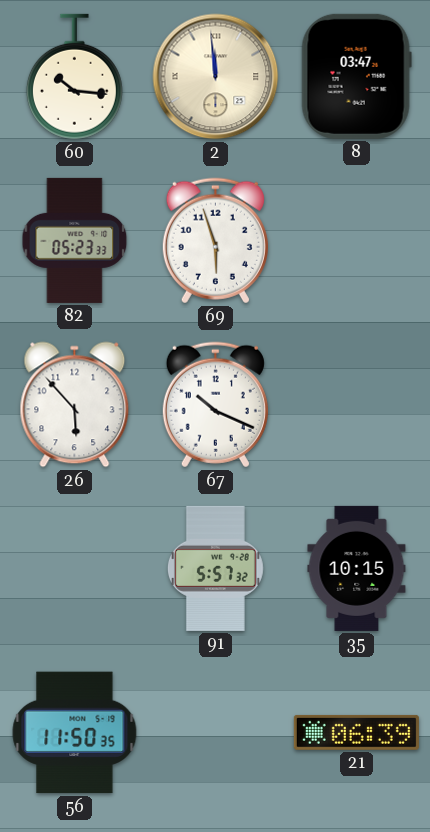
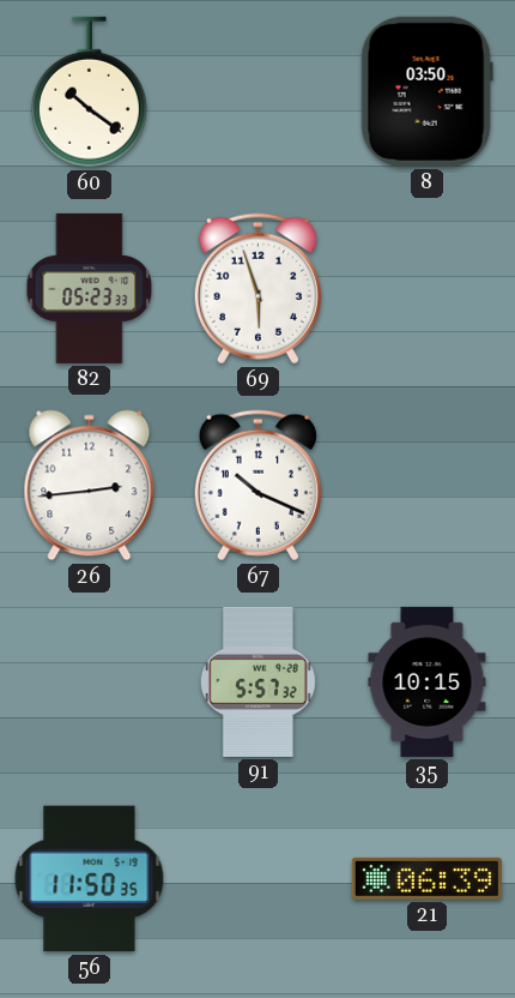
60: 10:16 -> 10:21 (89, 92)
2: 11:59 -> none (216, 77)
8: 03:47 -> 03:50 (426, 91)
26: 5:53 -> 2:44 (90, 486)
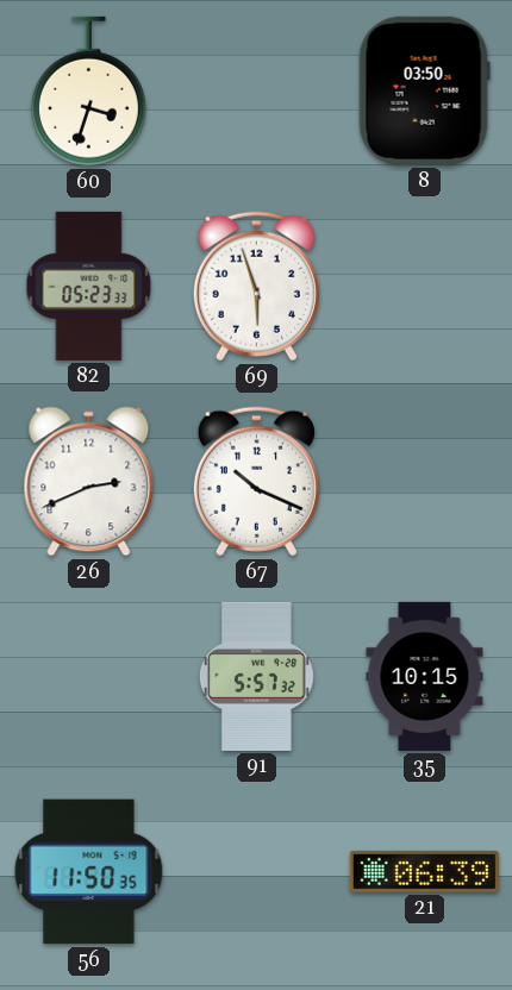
60: 10:21 -> 3:33 (88, 92)
26: 2:44 -> 2:41 (89, 482)
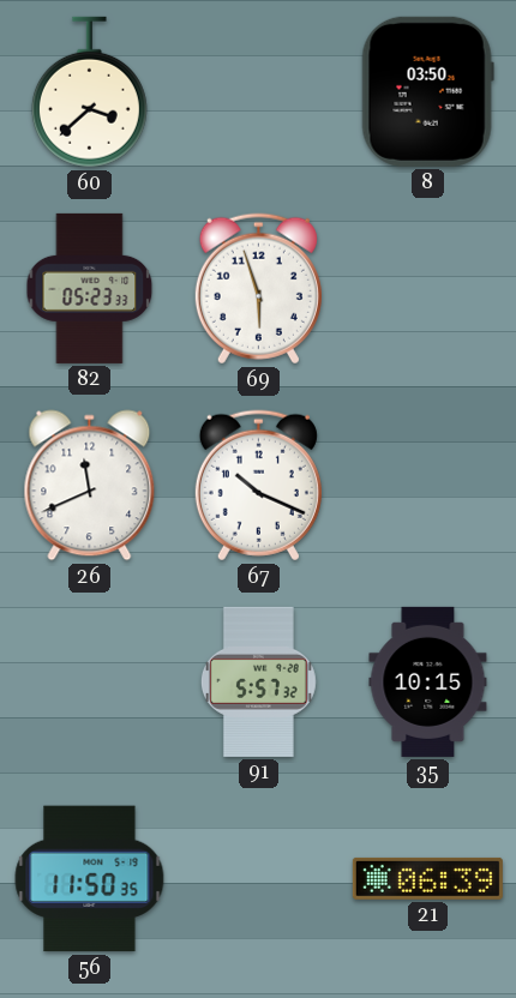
60: 3:33 -> 3:38 (89, 92)
26: 2:41 -> 11:41 (90, 486)
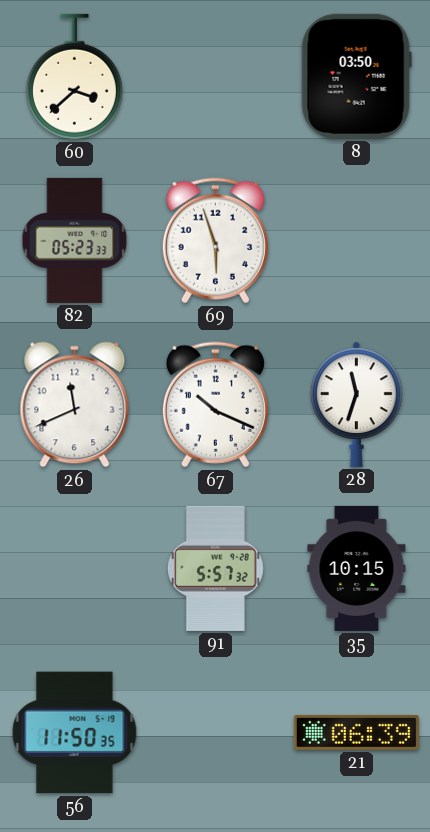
28: none -> 11:33 (357, 404)
